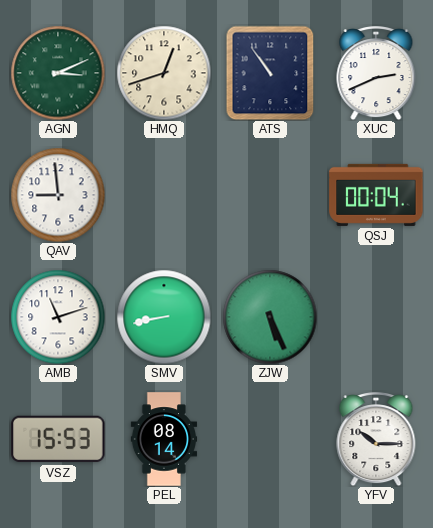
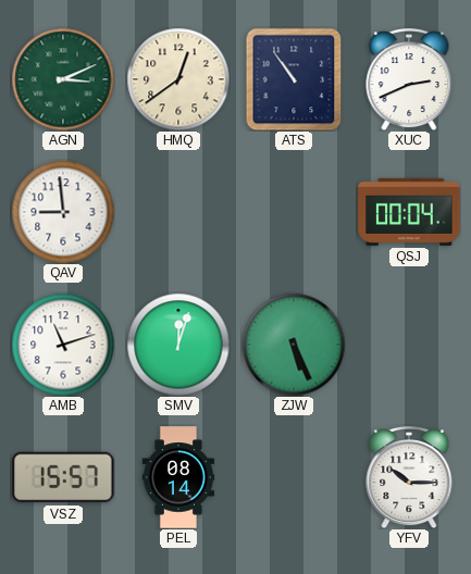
HMQ: 12:42 -> 12:39 (178, 79)
SMV: 8:43 -> 12:03 (178, 345)
VSZ: 15:53 -> 15:57 (63, 477)
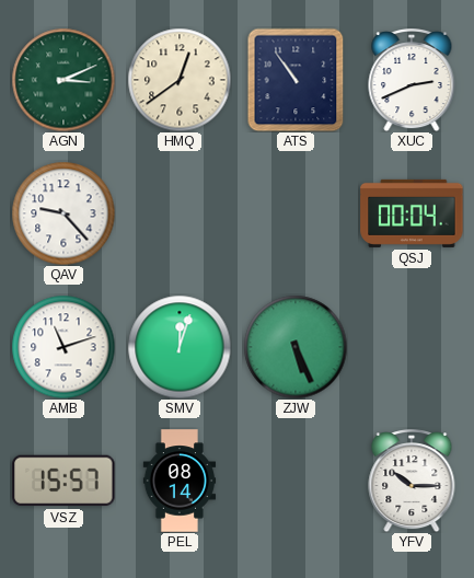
QAV: 8:59 -> 9:23 (63, 213)
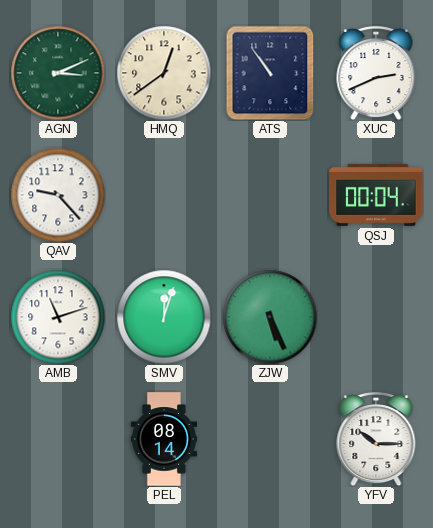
VSZ: 15:57 -> none (63, 481)
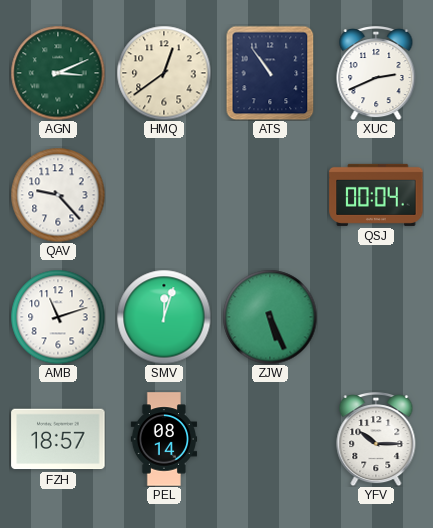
FZH: none -> 18:57 (58, 439)
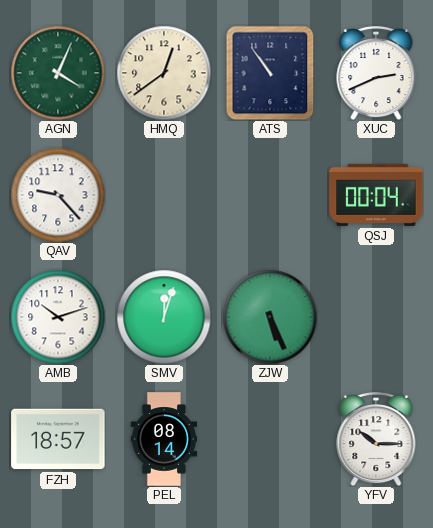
AGN: 3:11 -> 4:04 (58, 73)
AMB: 11:12 -> 10:12 (58, 317)
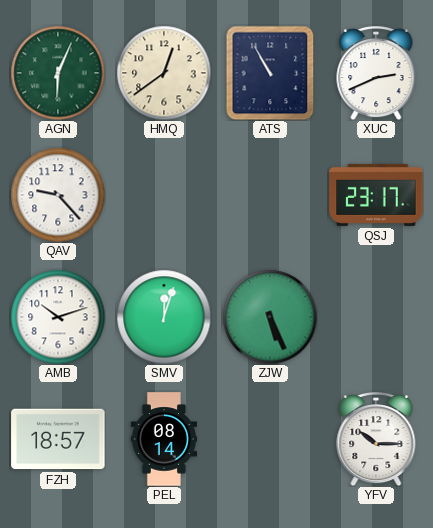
AGN: 4:04 -> 6:04 (58, 73)
ATS: 10:54 -> 10:55 (270, 73)
QSJ: 00:04 -> 23:17 (376, 195)
